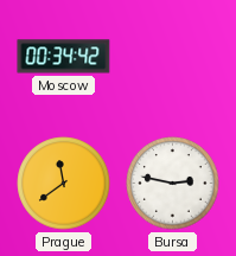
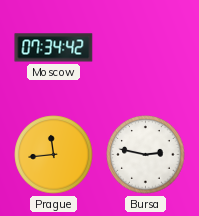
Moscow: 00:34 -> 07:34 (54, 48)
Prague: 11:39 -> 11:44 (54, 155)
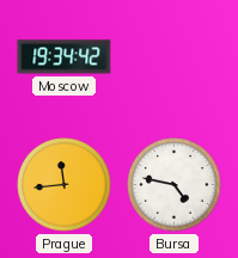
Moscow: 07:34 -> 19:34 (65, 57)
Bursa: 2:47 -> 4:47 (175, 185)
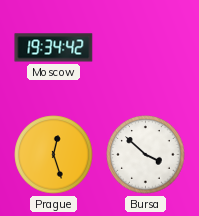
Prague: 11:44 -> 12:27 (54, 155)
Bursa: 4:47 -> 3:52 (146, 155)
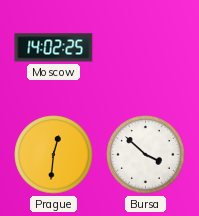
Moscow: 19:34 -> 14:02 (54, 48)
Prague: 12:27 -> 12:31 (54, 155)
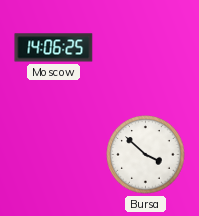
Moscow: 14:02 -> 14:06 (54, 48)
Prague: 12:31 -> none (54, 155)
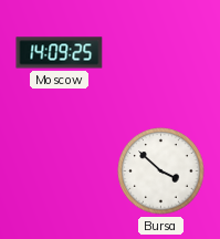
Moscow: 14:06 -> 14:09 (60, 53)
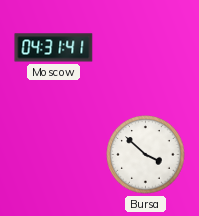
Moscow: 14:09 -> 04:31 (54, 48)
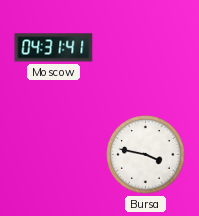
Bursa: 3:52 -> 3:47 (146, 155)
